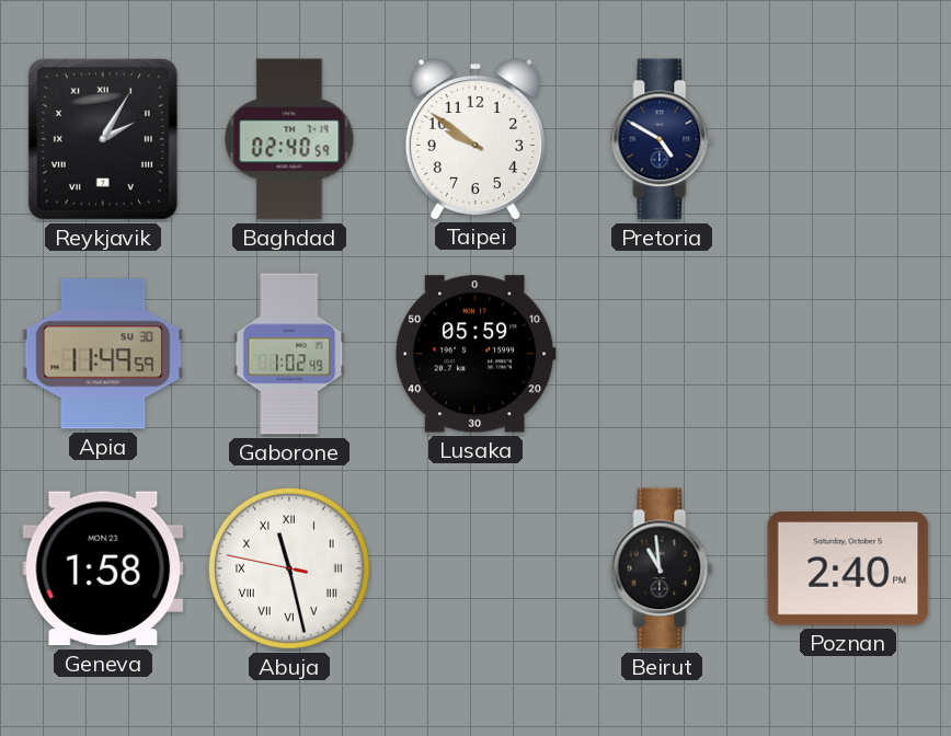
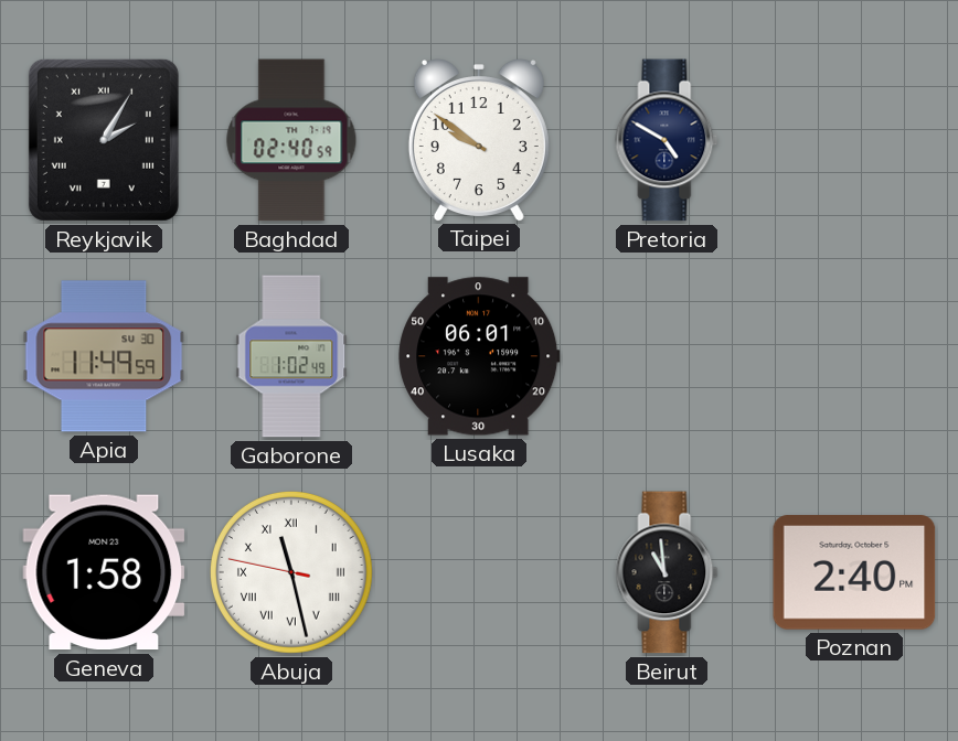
Lusaka: 05:59 -> 06:01 (479, 356)
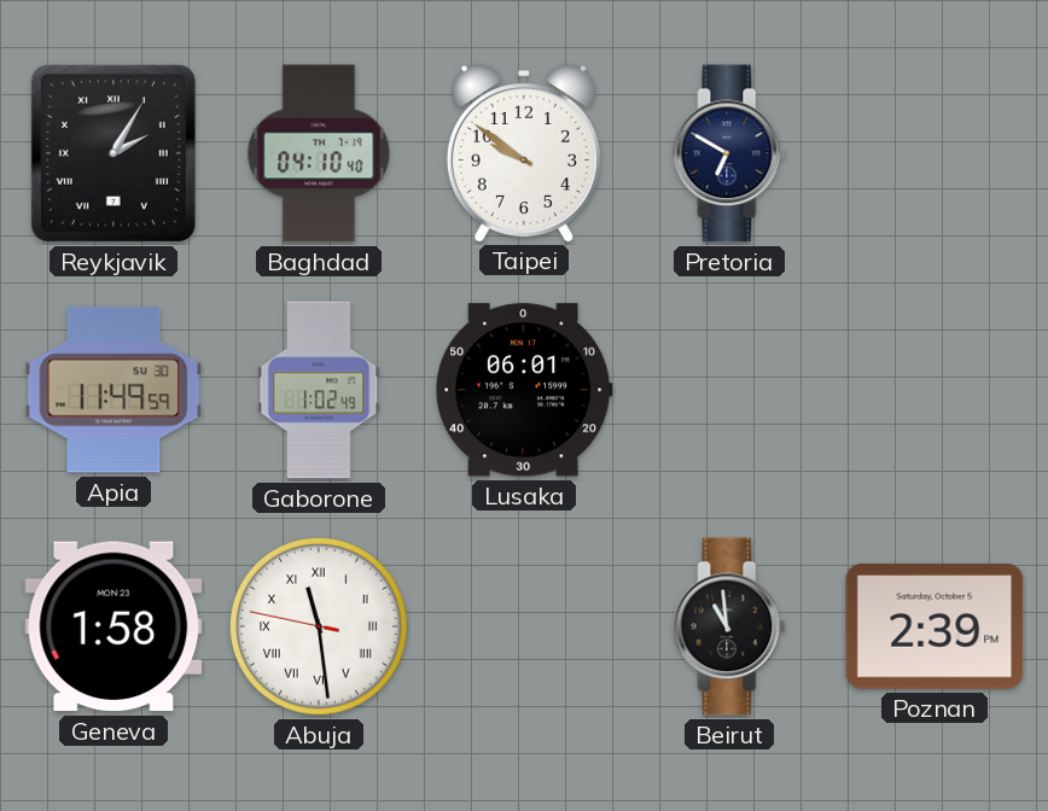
Baghdad: 02:40 -> 04:10 (319, 153)
Pretoria: 4:50 -> 6:50 (729, 153)
Abuja: 11:27 -> 11:28 (319, 626)
Poznan: 2:40 -> 2:39 (935, 626)
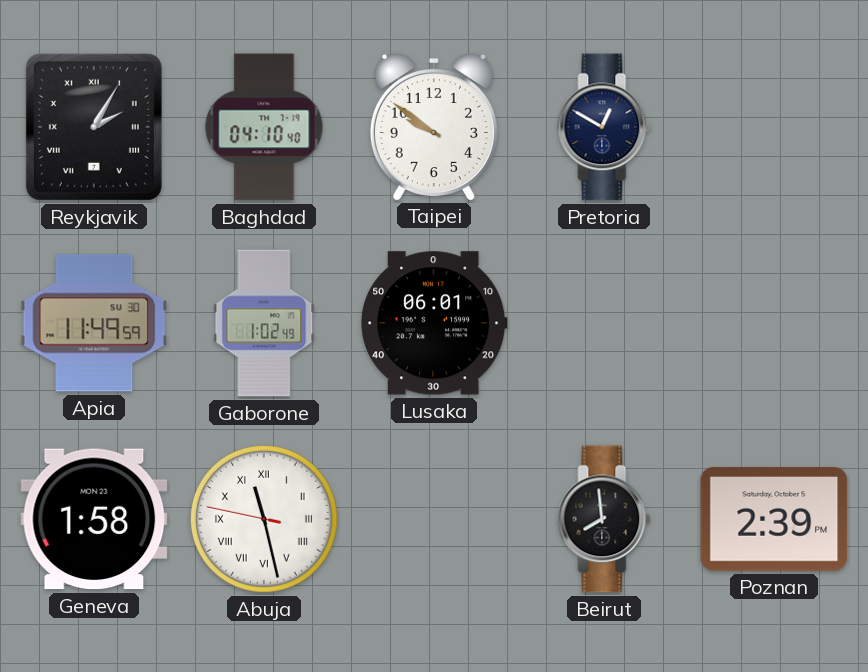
Pretoria: 6:50 -> 12:50 (604, 127)
Abuja: 11:28 -> 11:27 (264, 519)
Beirut: 10:59 -> 7:59 (604, 519)
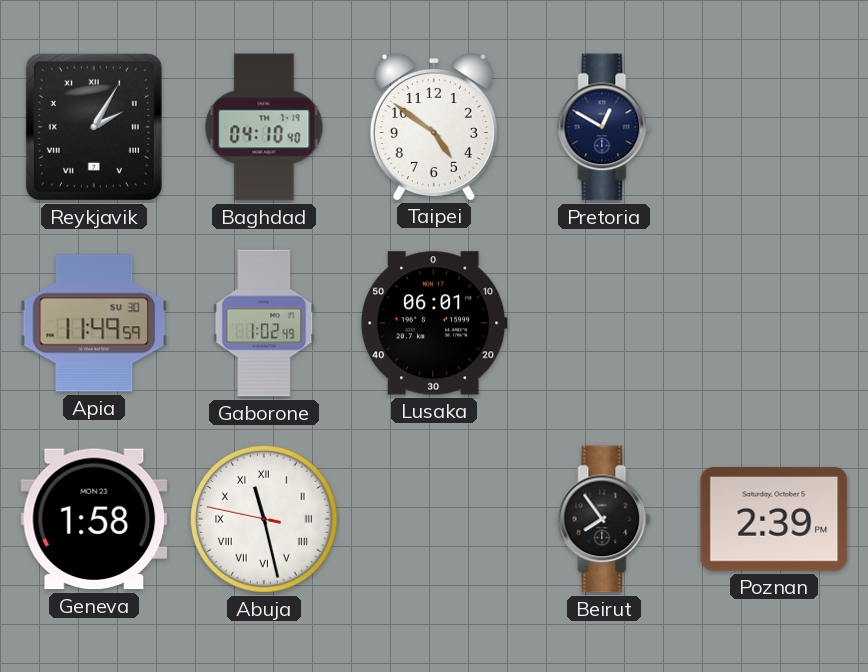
Taipei: 9:51 -> 4:51 (434, 127)
Beirut: 7:59 -> 7:54 (604, 519)
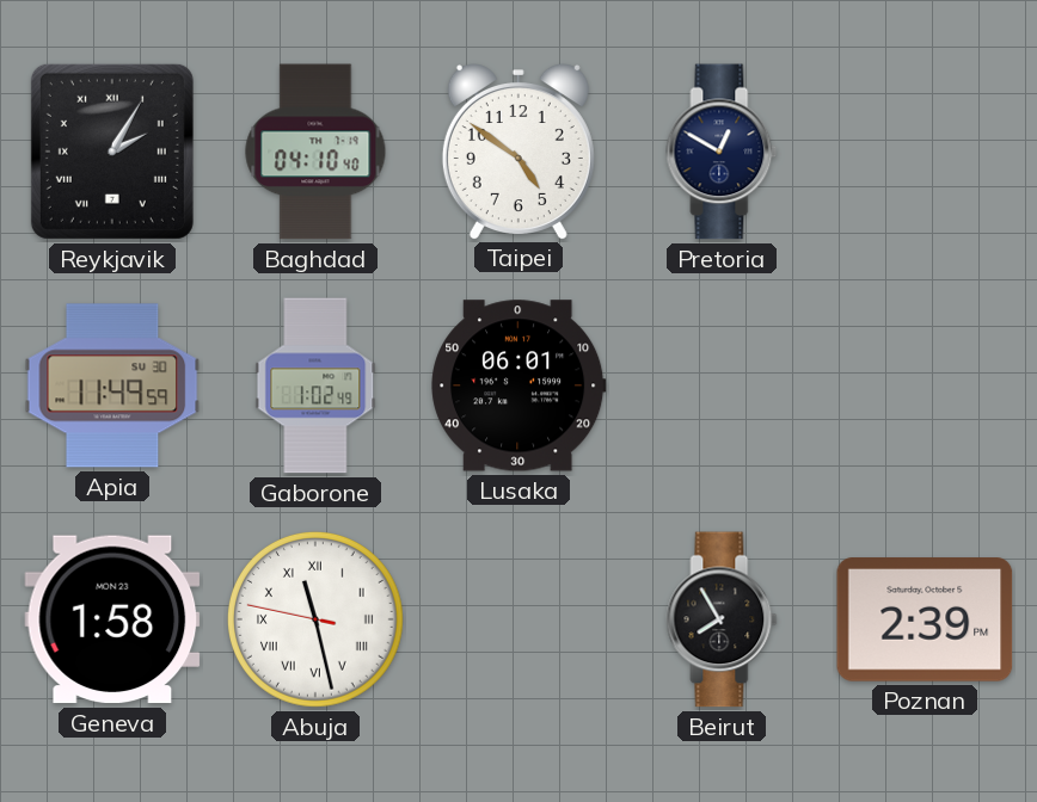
Beirut: 7:54 -> 7:55 (722, 619)
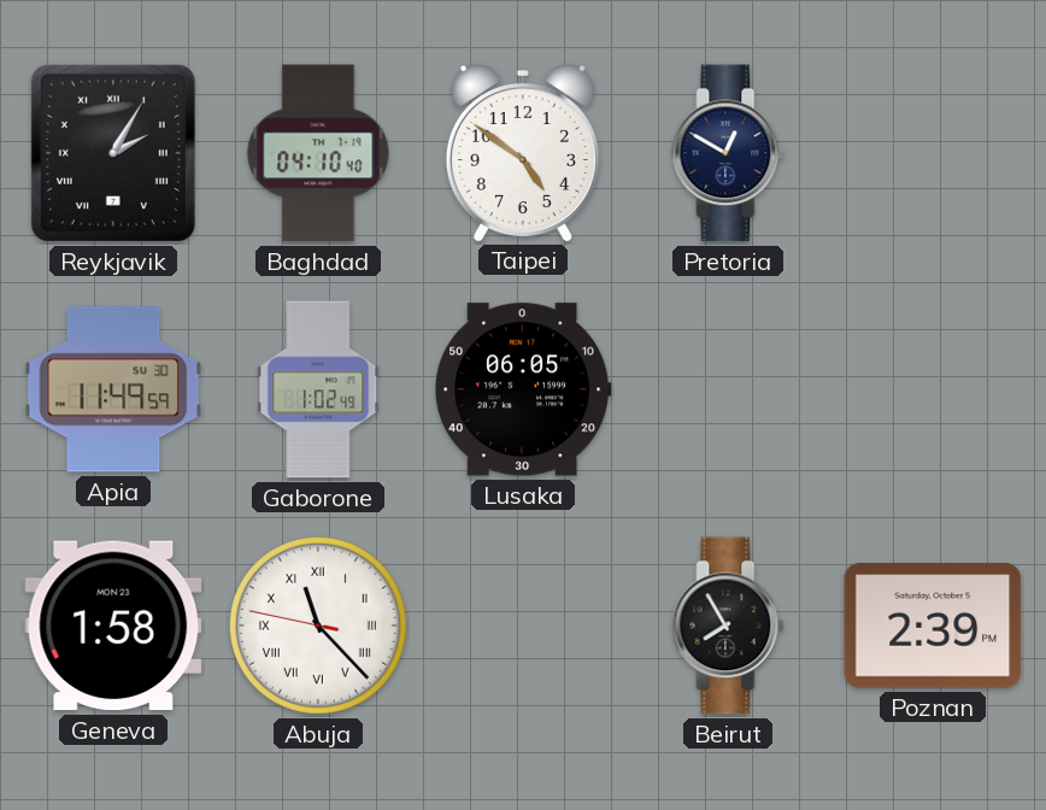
Lusaka: 06:01 -> 06:05 (523, 389)
Abuja: 11:27 -> 11:22 (318, 626)
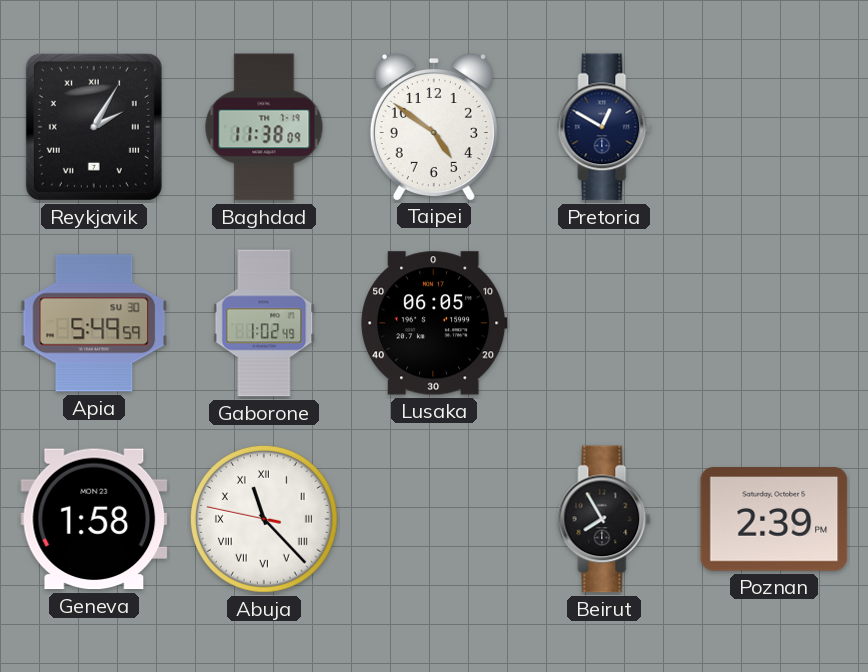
Baghdad: 04:10 -> 11:38 (264, 127)
Apia: 11:49 -> 5:49 (94, 323)
